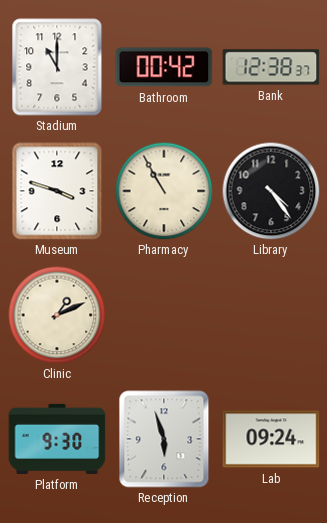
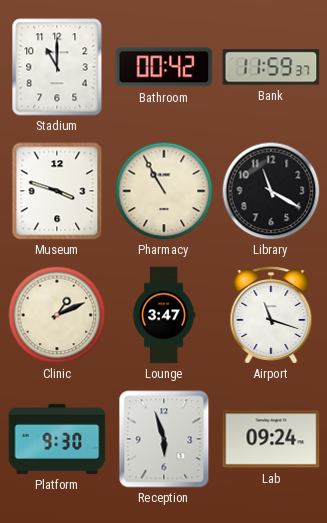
Bank: 12:38 -> 11:59 (271, 67)
Library: 4:24 -> 11:20 (271, 191)
Lounge: none -> 3:47 (164, 315)
Airport: none -> 11:18 (271, 316)
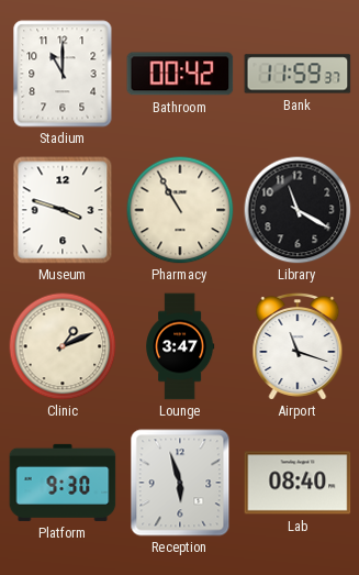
Lab: 09:24 -> 08:40 (298, 483)
